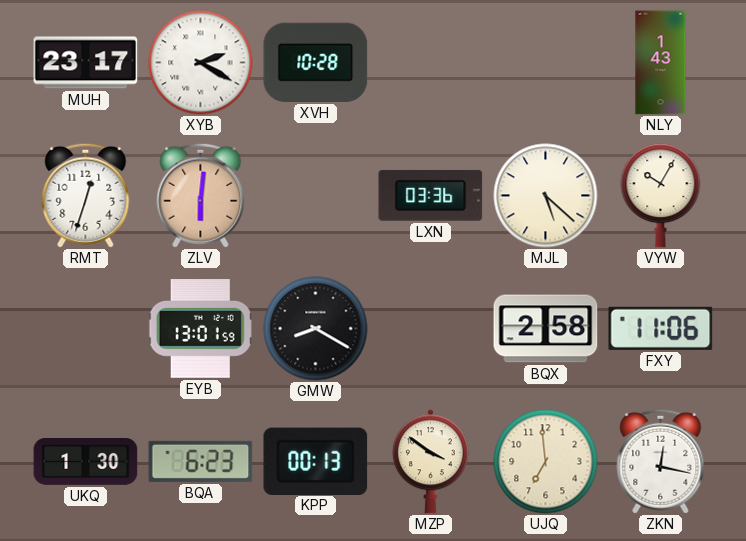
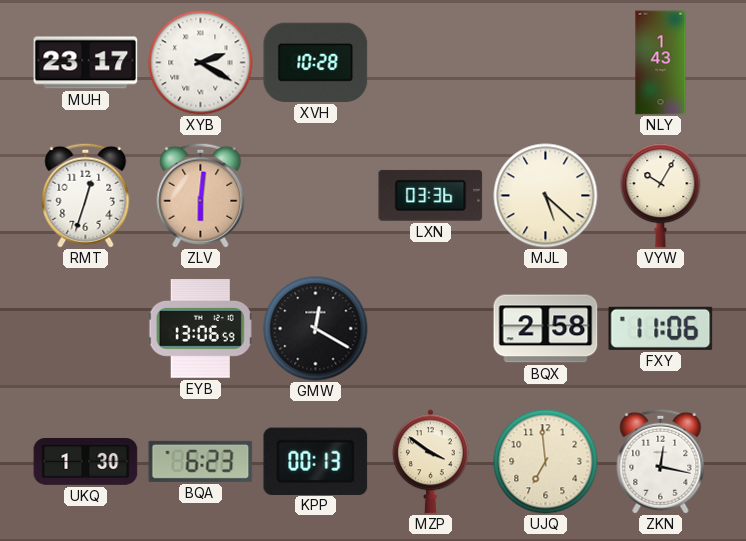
EYB: 13:01 -> 13:06 (200, 329)
GMW: 8:20 -> 12:20 (316, 329)
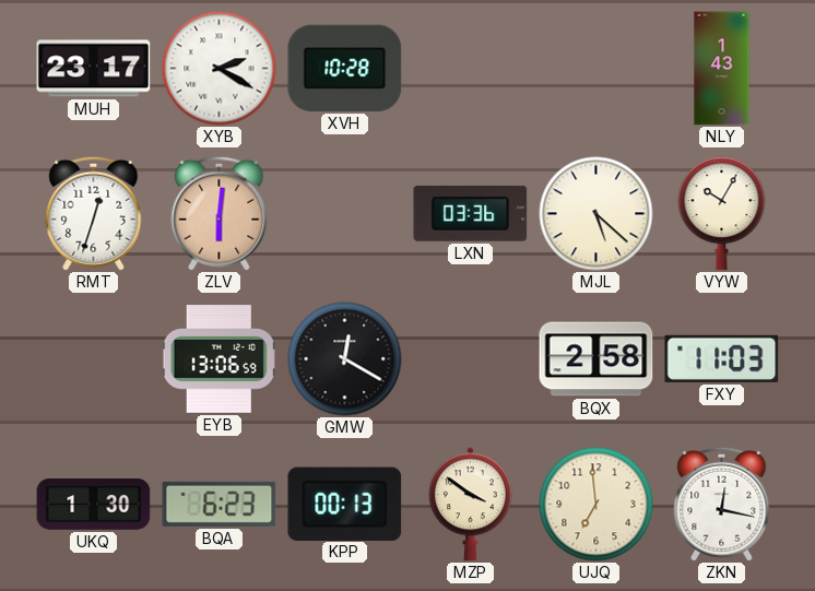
FXY: 11:06 -> 11:03 (722, 358)
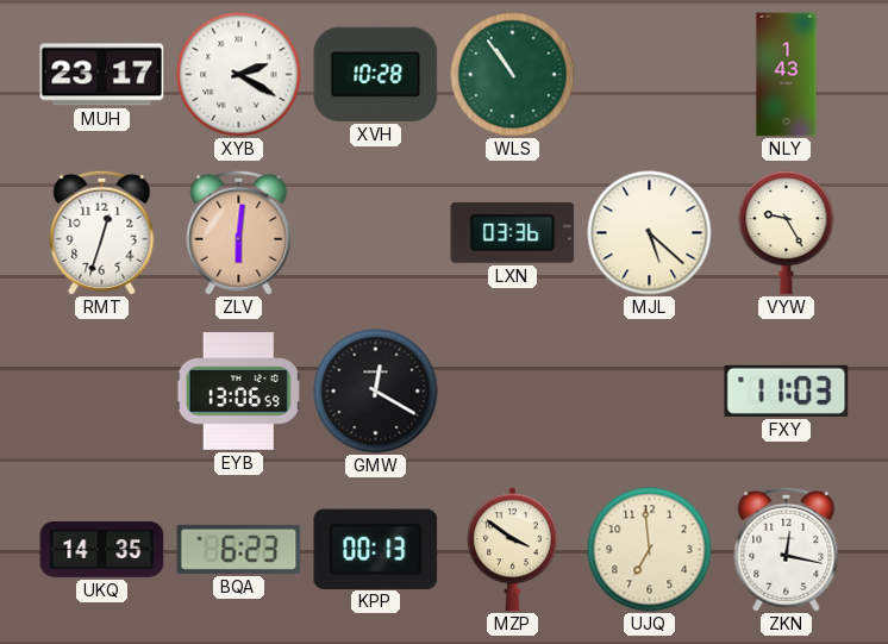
WLS: none -> 10:54 (513, 75)
VYW: 10:05 -> 9:25 (787, 233)
BQX: 2:58 -> none (597, 359)
UKQ: 1:30 -> 14:35 (102, 550)
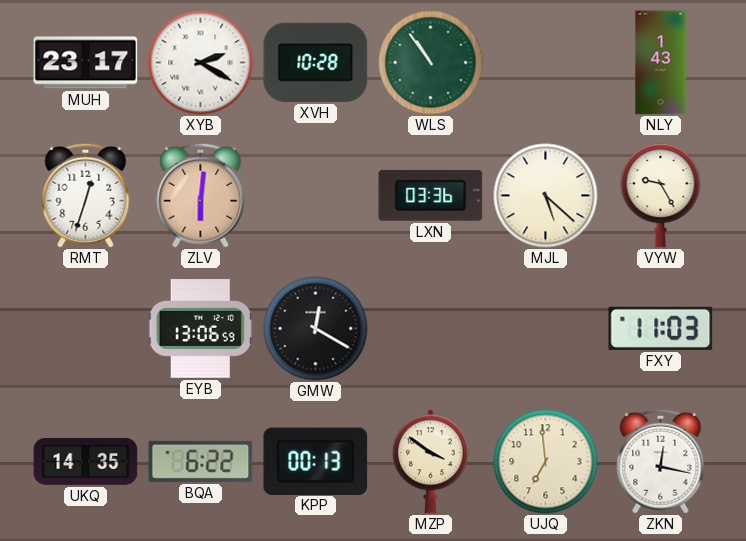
BQA: 6:23 -> 6:22 (201, 461)
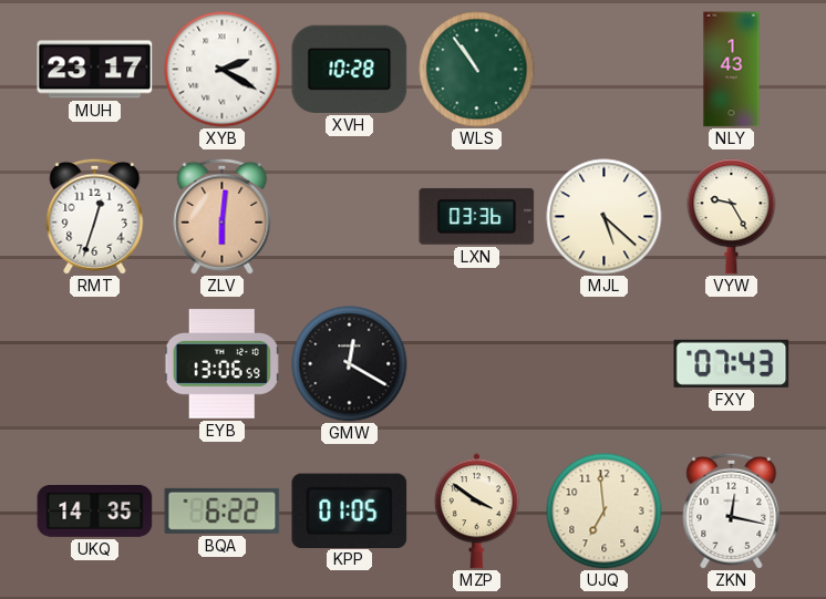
FXY: 11:03 -> 07:43 (732, 363)
KPP: 00:13 -> 01:05 (350, 510)
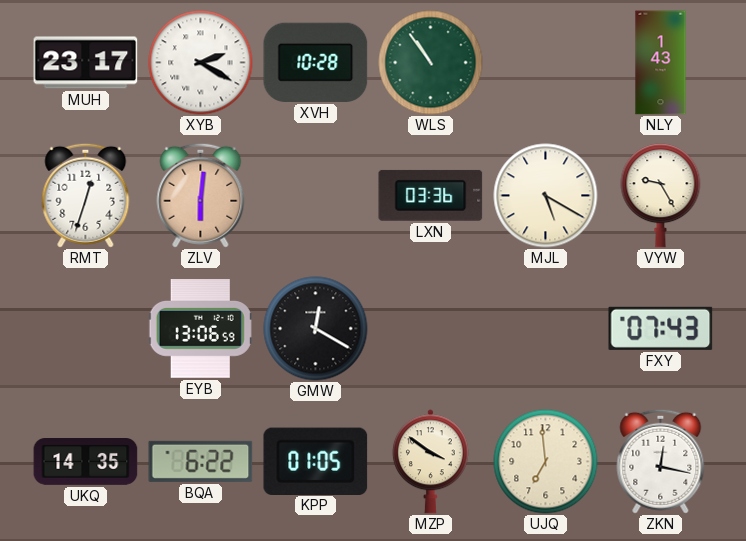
MJL: 5:22 -> 5:20 (546, 196)
